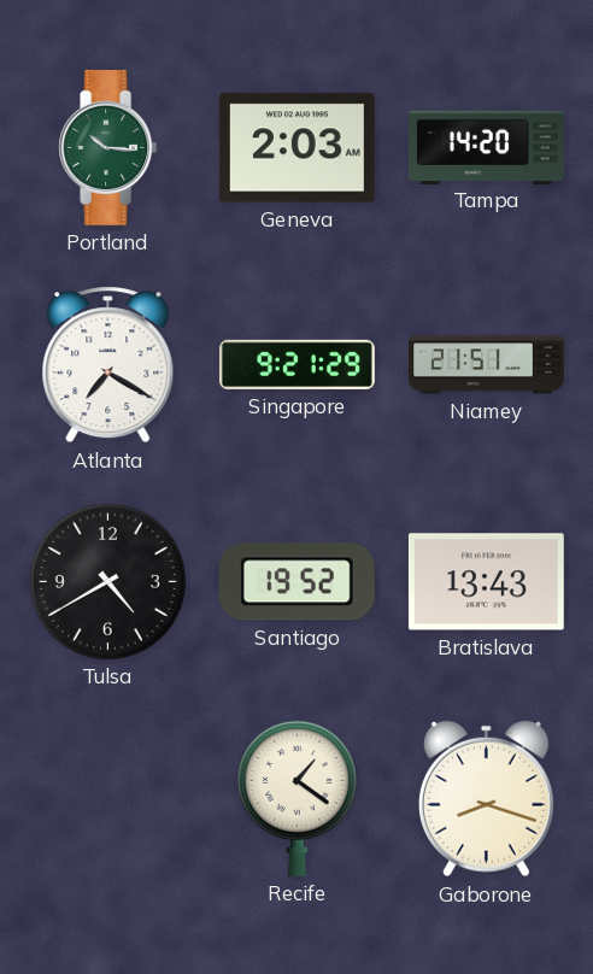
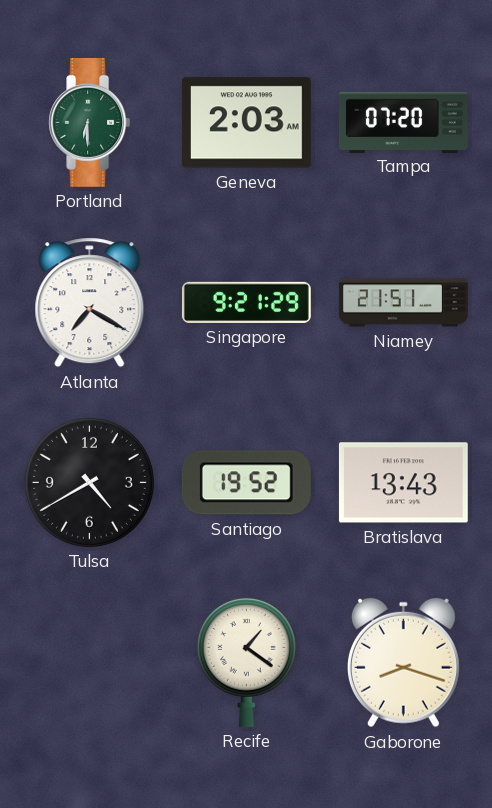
Portland: 10:16 -> 6:30 (90, 122)
Tampa: 14:20 -> 07:20 (403, 122)
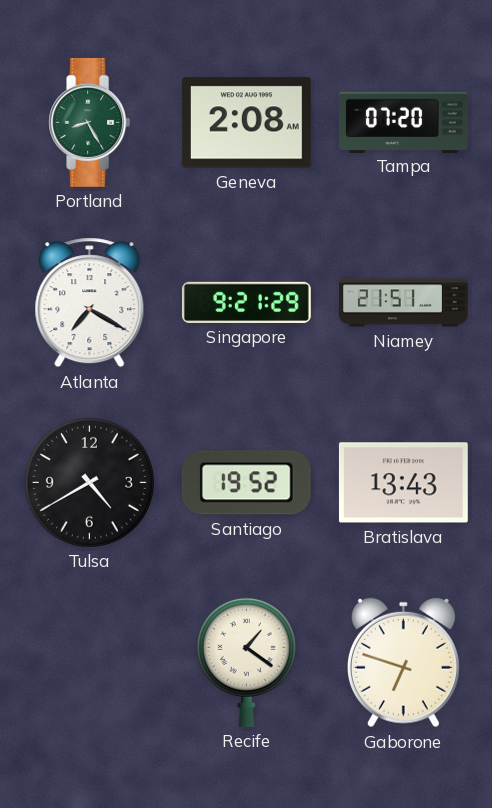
Portland: 6:30 -> 8:25 (90, 122)
Geneva: 2:03 -> 2:08 (246, 123)
Gaborone: 8:18 -> 6:48 (403, 663)
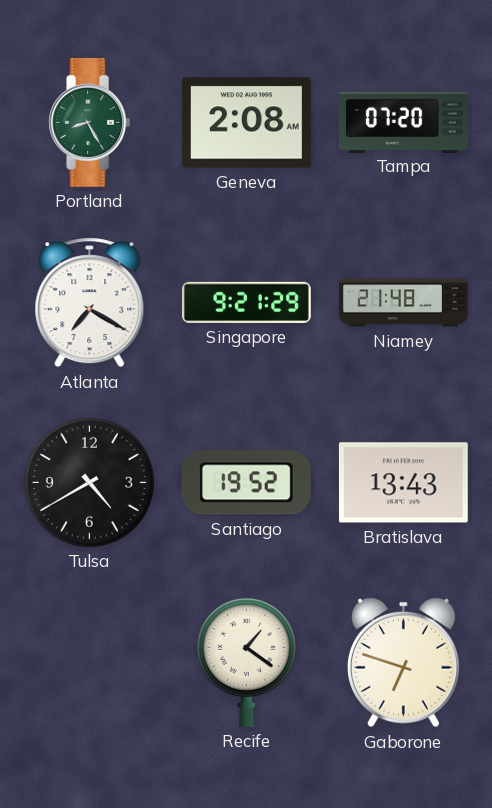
Niamey: 21:51 -> 21:48 (404, 303)
